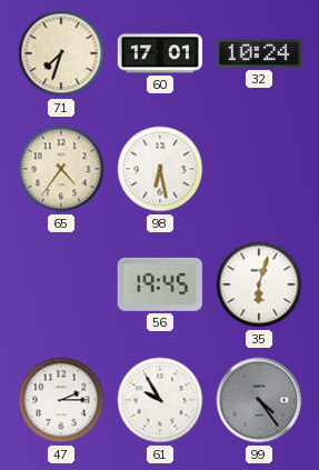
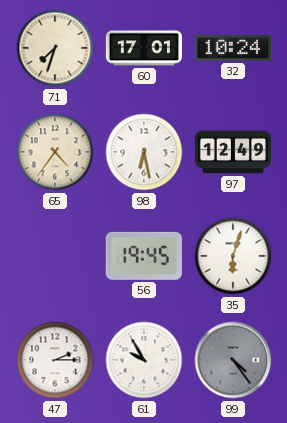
97: none -> 12:49 (232, 152)
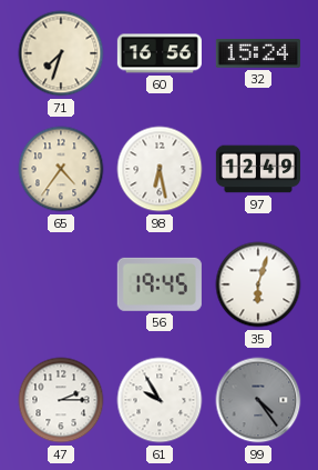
60: 17:01 -> 16:56 (160, 53)
32: 10:24 -> 15:24 (258, 54)
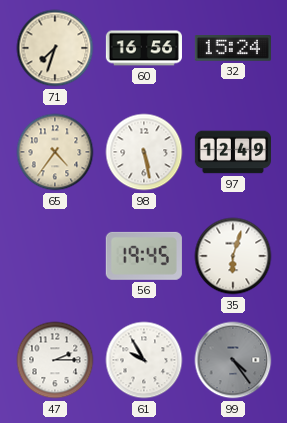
98: 6:28 -> 5:28 (144, 152)
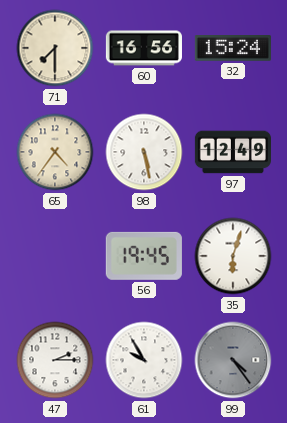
71: 7:33 -> 7:30 (55, 48)
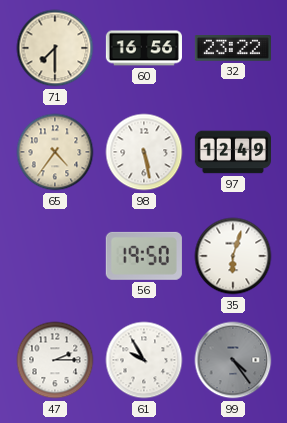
32: 15:24 -> 23:22 (233, 49)
56: 19:45 -> 19:50 (144, 256)
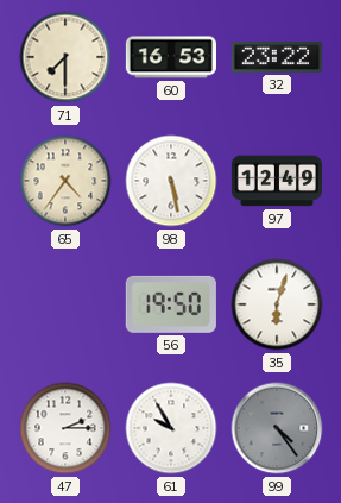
60: 16:56 -> 16:53 (171, 57)
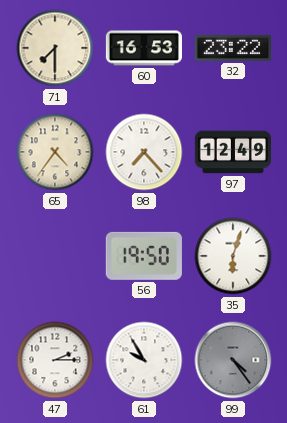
98: 5:28 -> 7:23 (144, 152)
